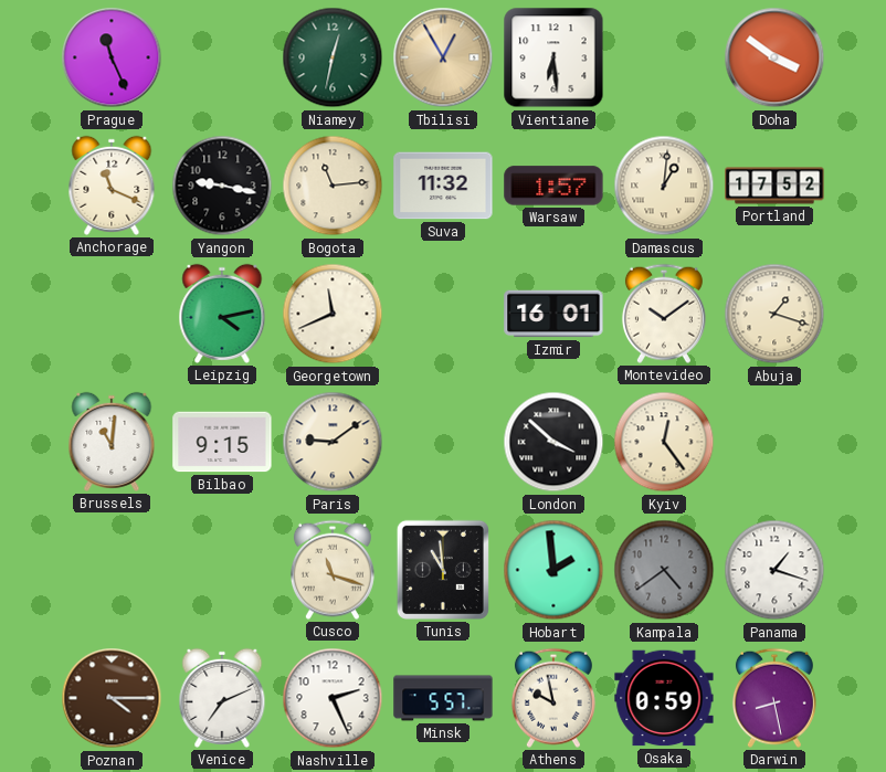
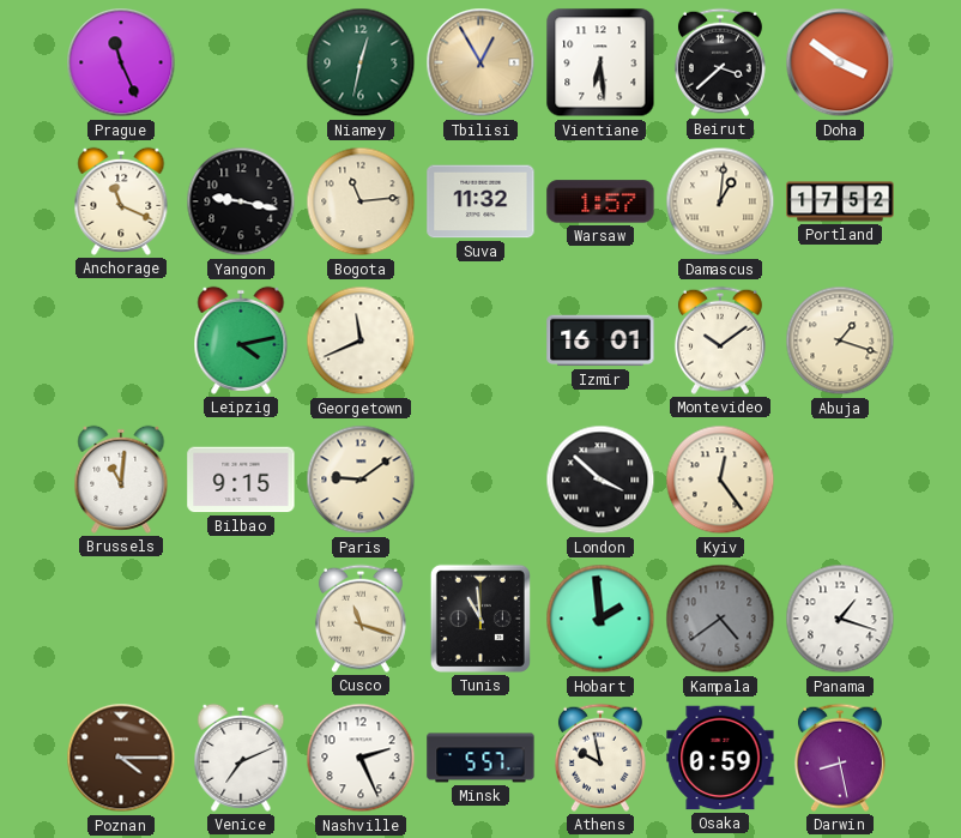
Beirut: none -> 3:38 (720, 62)
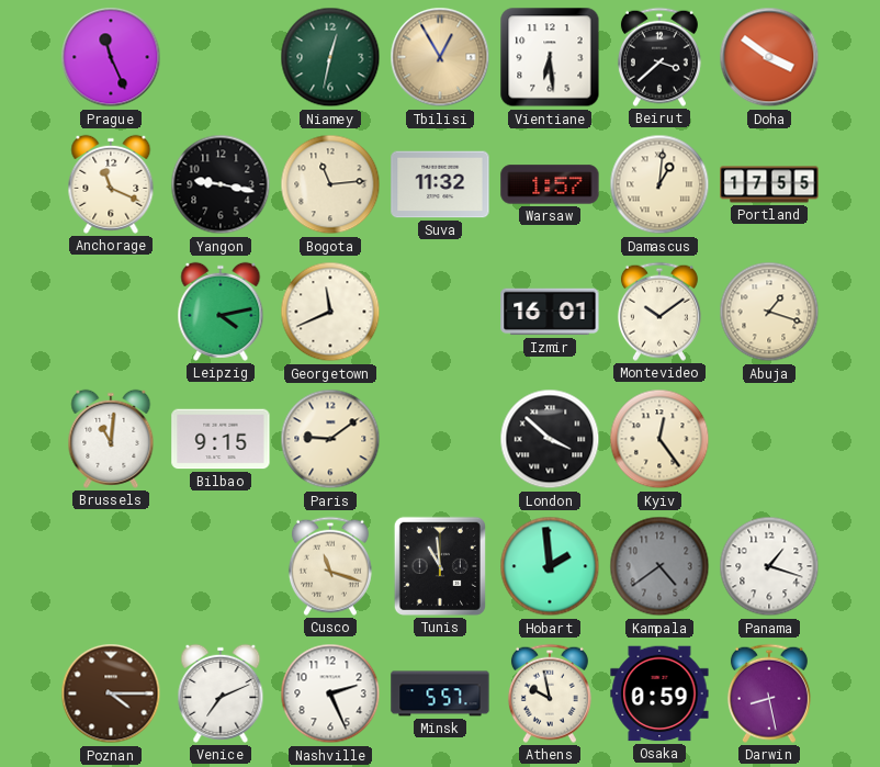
Portland: 17:52 -> 17:55 (769, 184)
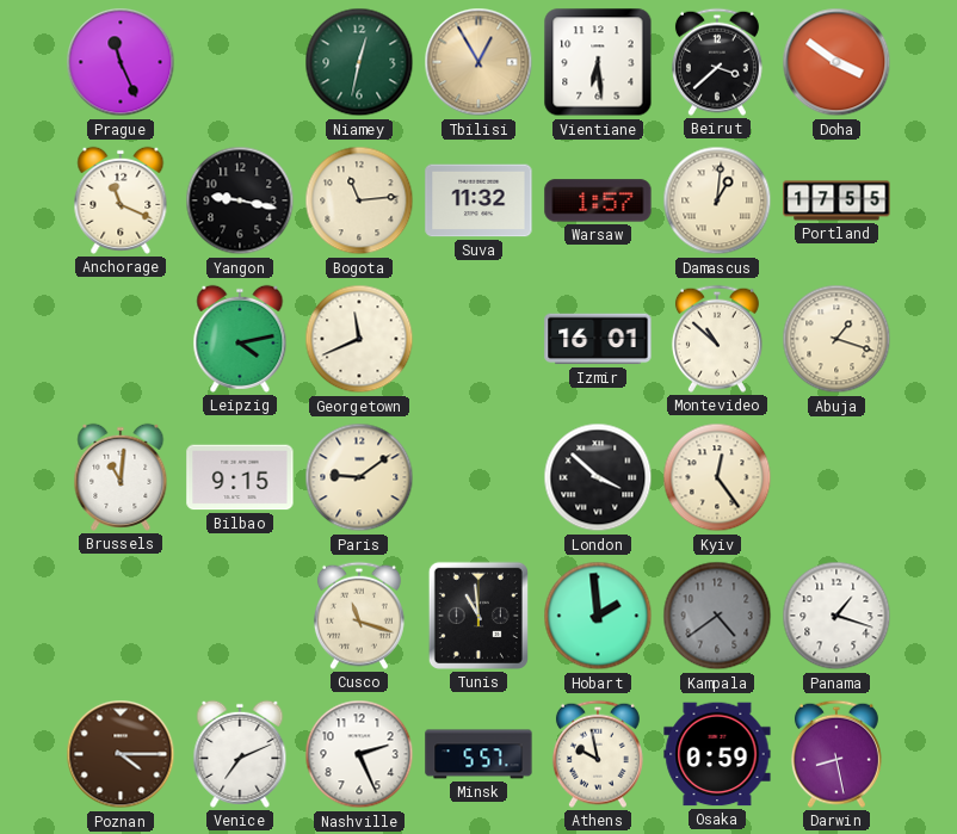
Montevideo: 10:09 -> 10:52 (717, 339)
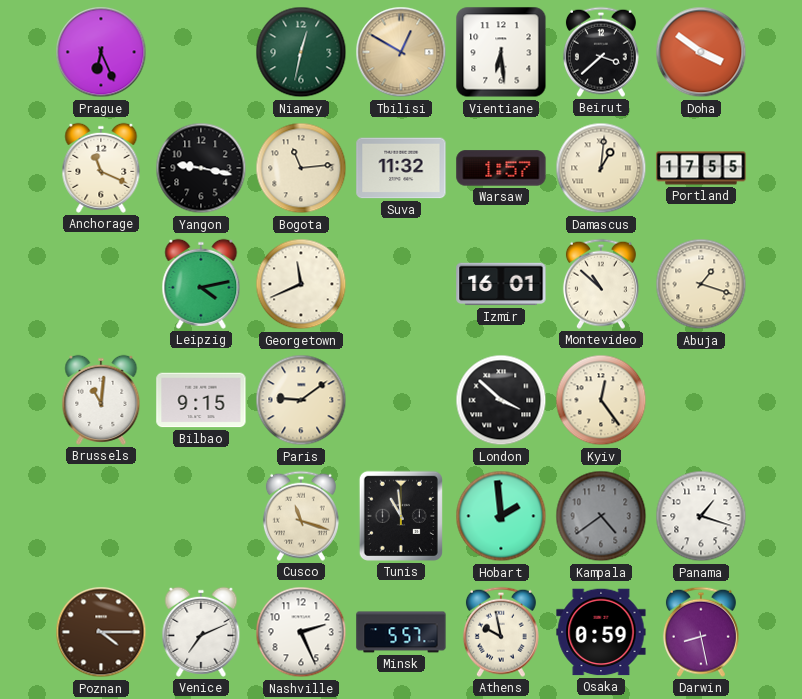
Prague: 11:26 -> 6:26 (101, 52)
Tbilisi: 12:55 -> 12:50 (401, 52)
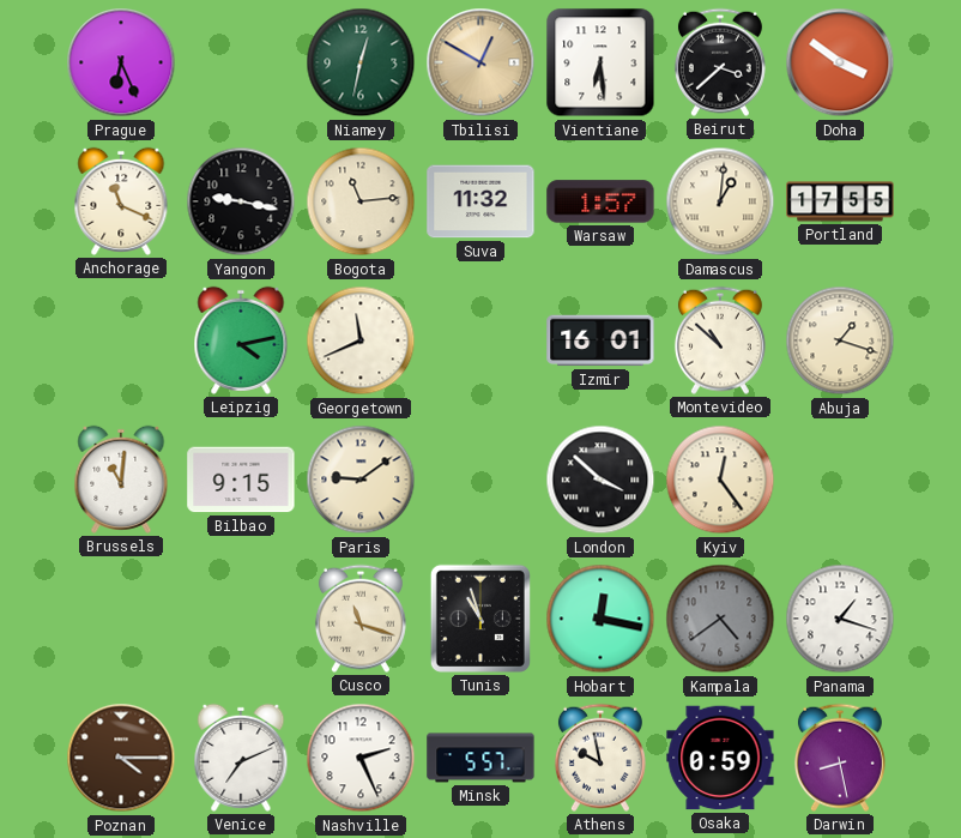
Tunis: 10:59 -> 10:57 (480, 619)
Hobart: 1:59 -> 12:17 (600, 619)
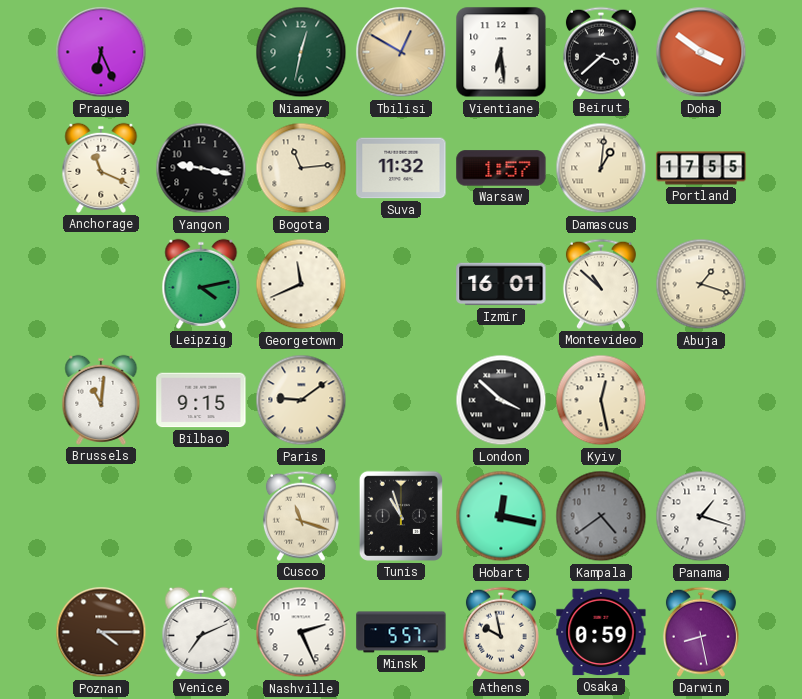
Kyiv: 12:24 -> 12:28 (601, 400)
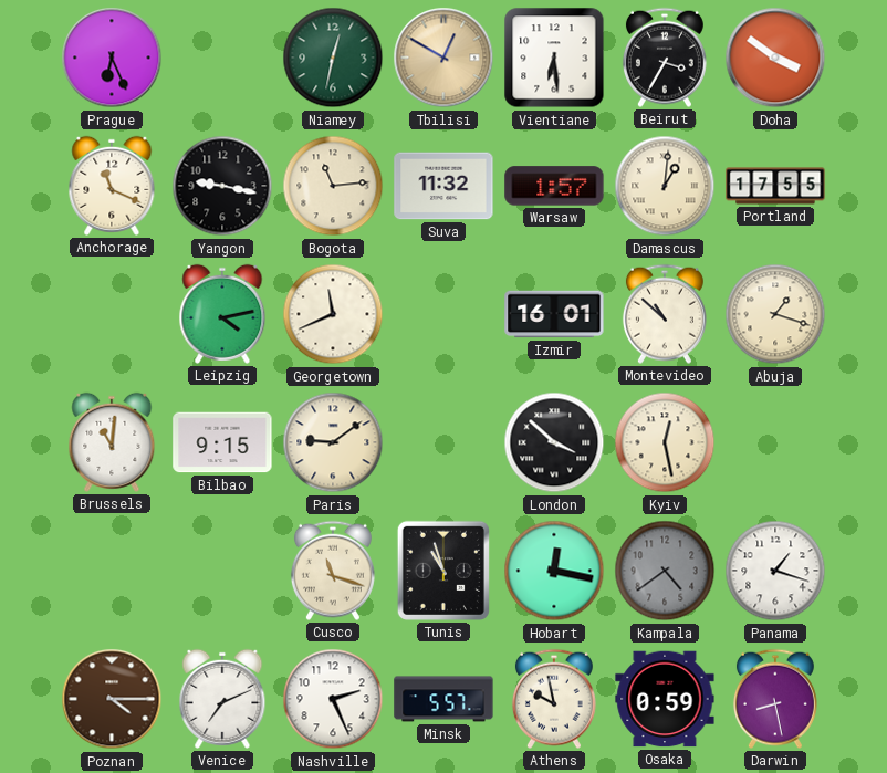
Beirut: 3:38 -> 3:35 (665, 58)
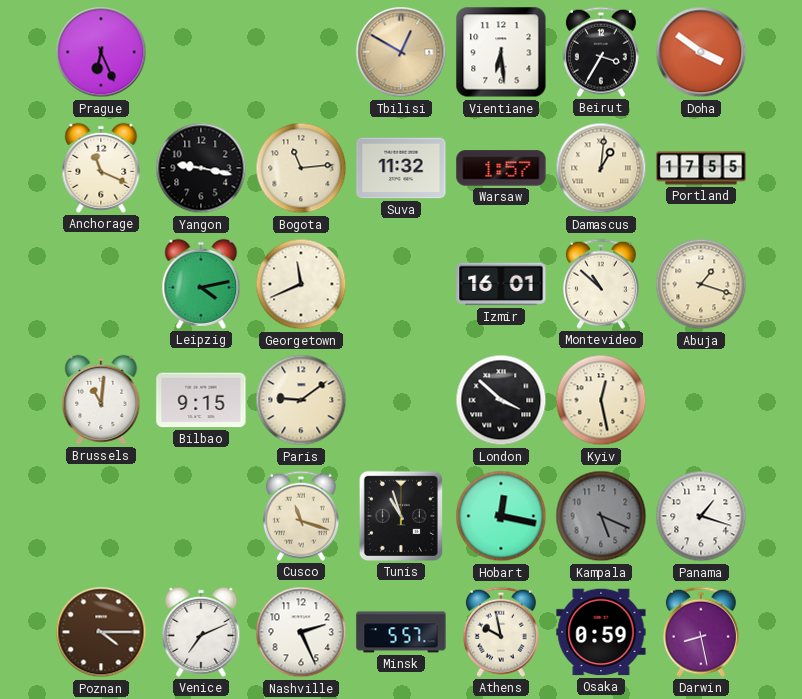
Niamey: 12:32 -> none (333, 58)
Kampala: 4:39 -> 5:19 (601, 516)
